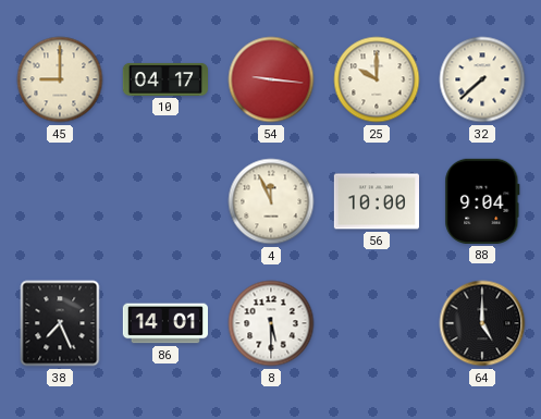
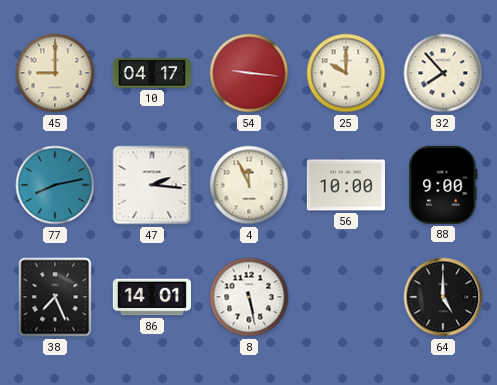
32: 7:38 -> 7:53 (443, 73)
77: none -> 8:13 (55, 185)
47: none -> 2:16 (152, 185)
88: 9:04 -> 9:00 (443, 185)
8: 5:30 -> 5:28 (249, 297)
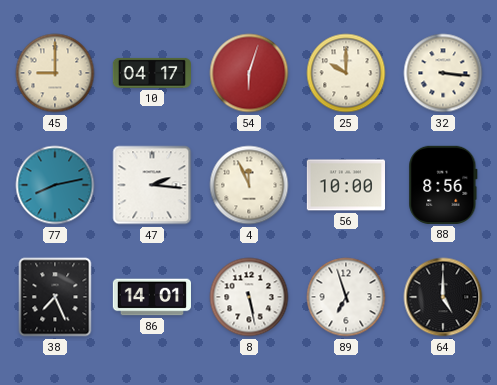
54: 9:16 -> 6:03 (249, 73)
32: 7:53 -> 3:16 (443, 73)
88: 9:00 -> 8:56 (443, 185)
89: none -> 6:57 (346, 297)
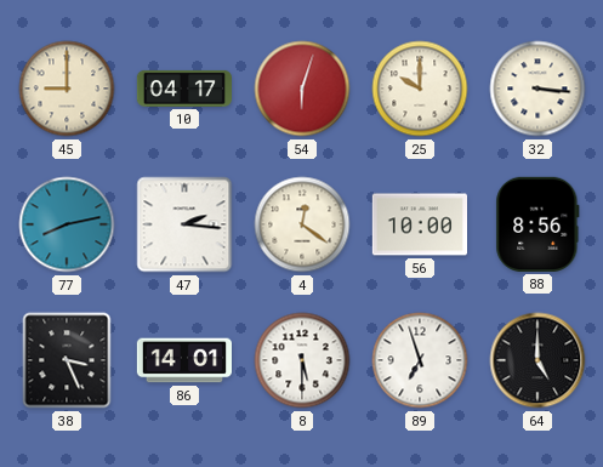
4: 11:56 -> 12:21 (302, 224)
38: 7:26 -> 3:26 (67, 360)
8: 5:28 -> 5:30 (302, 360)
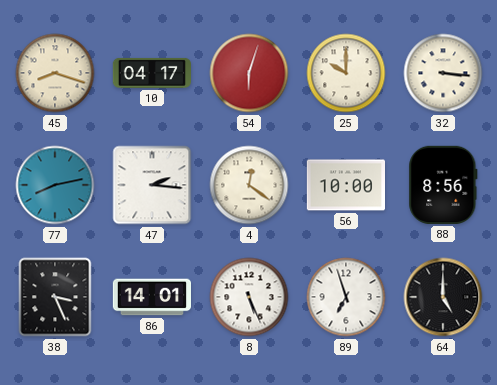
45: 9:00 -> 8:18 (55, 73)
8: 5:30 -> 5:26 (249, 297)
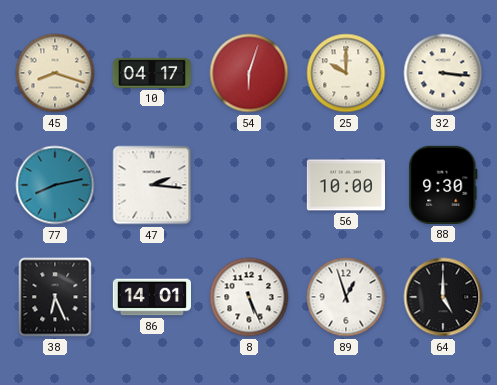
4: 12:21 -> none (249, 185)
88: 8:56 -> 9:30 (443, 185)
38: 3:26 -> 6:26 (55, 297)
89: 6:57 -> 12:57 (346, 297)
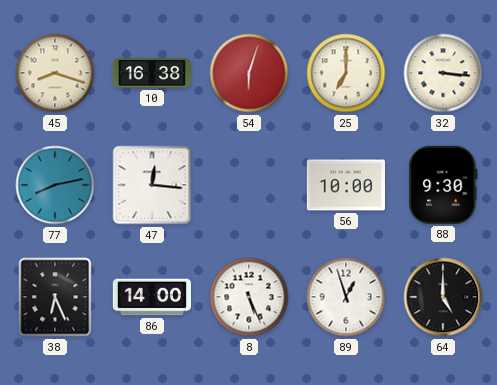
10: 04:17 -> 16:38 (151, 73)
25: 10:00 -> 7:00 (346, 73)
47: 2:16 -> 12:16 (152, 185)
86: 14:01 -> 14:00 (151, 297)
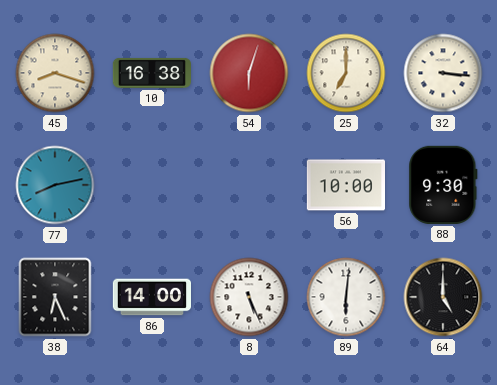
47: 12:16 -> none (152, 185)
89: 12:57 -> 6:01 (346, 297)
